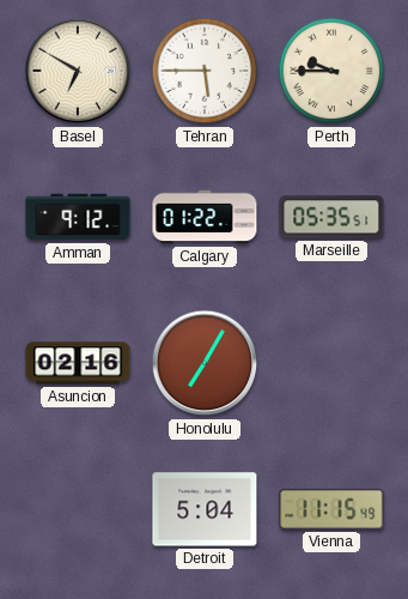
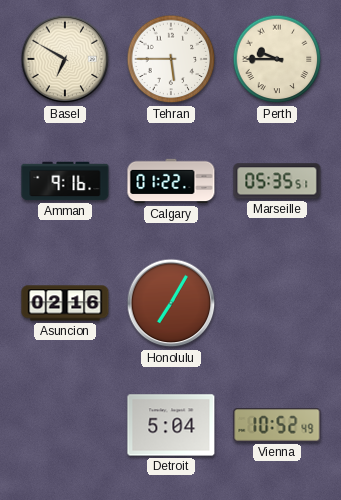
Amman: 9:12 -> 9:16 (65, 181)
Vienna: 11:15 -> 10:52 (277, 425)
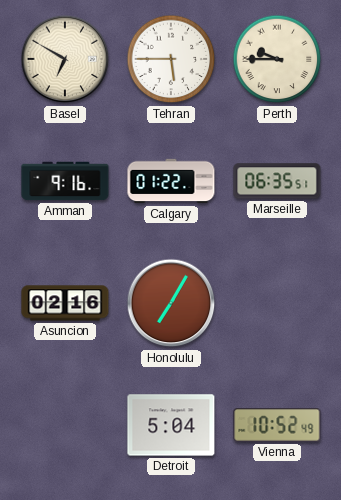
Marseille: 05:35 -> 06:35 (277, 181)
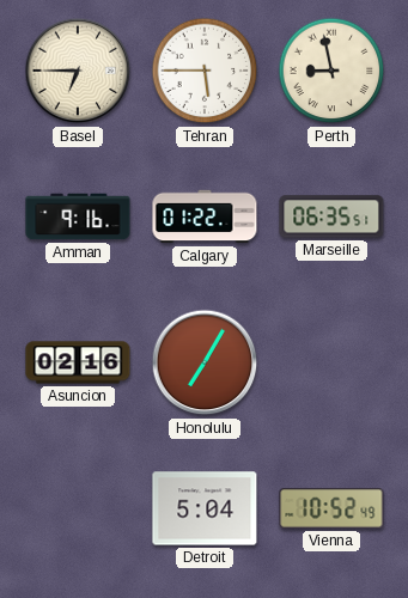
Basel: 6:50 -> 6:45 (78, 71)
Perth: 9:45 -> 8:58 (331, 71)
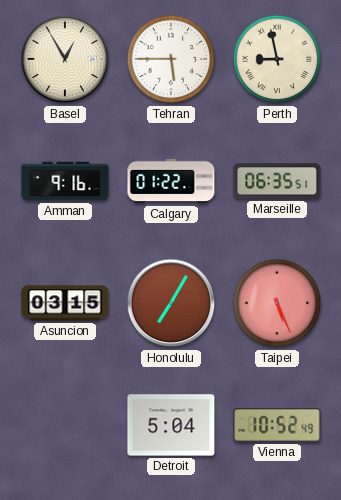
Basel: 6:45 -> 12:55 (65, 59)
Asuncion: 02:16 -> 03:15 (65, 303)
Taipei: none -> 5:26 (277, 303)
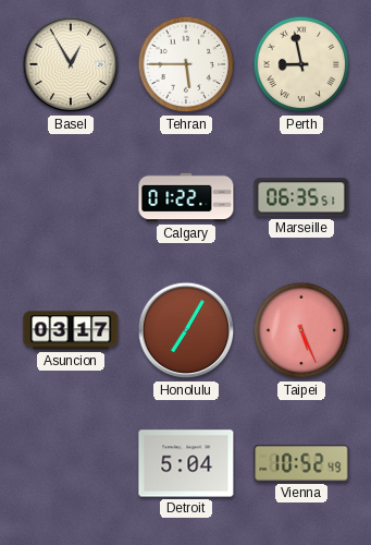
Amman: 9:16 -> none (65, 181)
Asuncion: 03:15 -> 03:17 (71, 330)
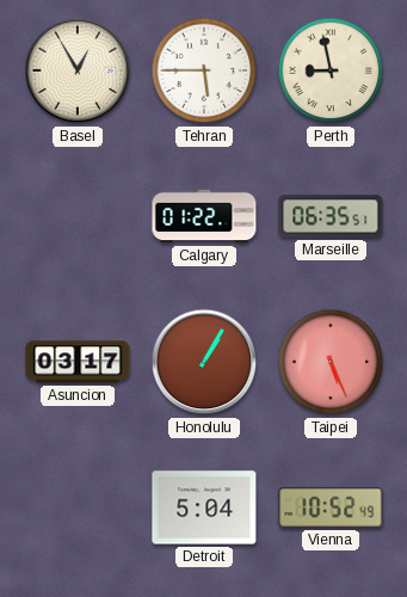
Honolulu: 7:05 -> 1:05 (204, 362)
